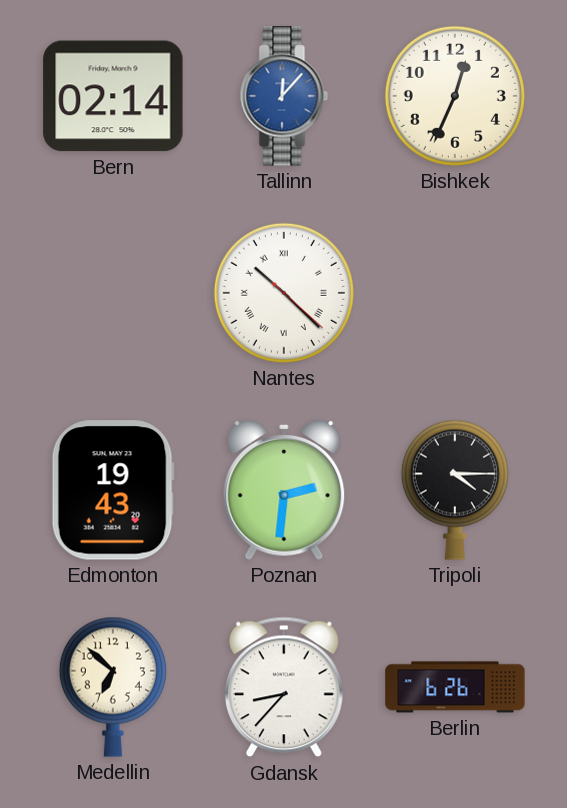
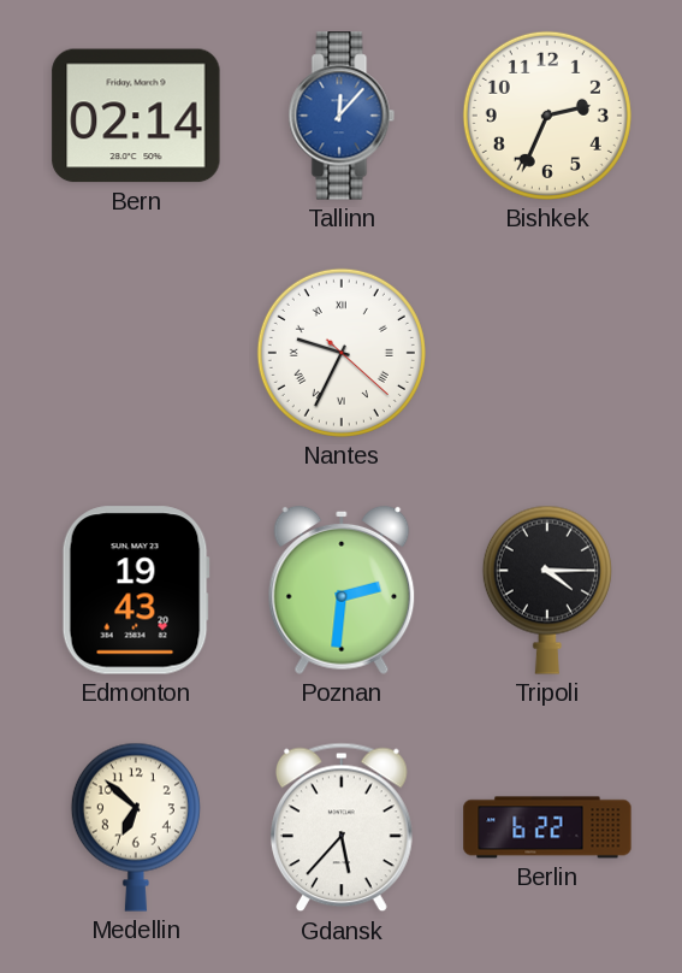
Bishkek: 12:34 -> 2:34 (547, 116)
Nantes: 10:22 -> 9:34 (342, 353)
Gdansk: 8:37 -> 5:37 (342, 827)
Berlin: 6:26 -> 6:22 (547, 827)
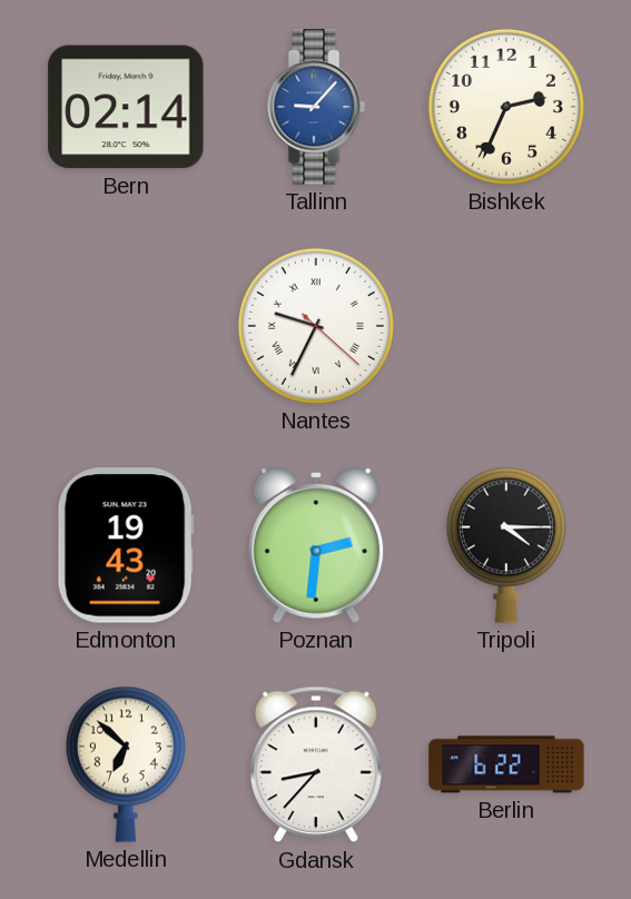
Tallinn: 12:07 -> 9:07 (316, 107)
Gdansk: 5:37 -> 8:37 (316, 764)
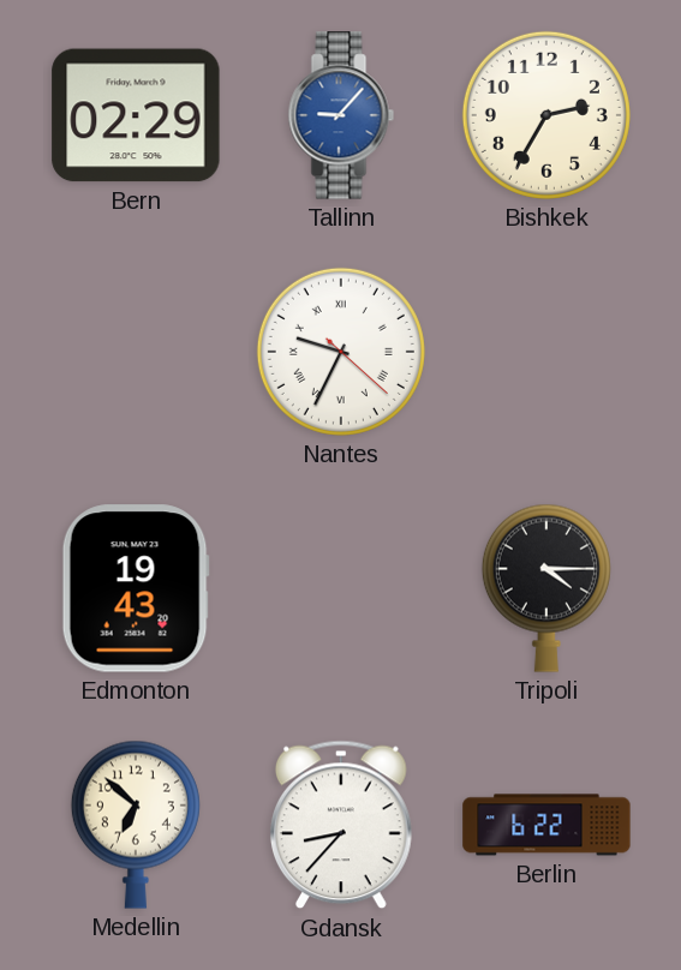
Bern: 02:14 -> 02:29 (136, 115)
Bishkek: 2:34 -> 2:35 (546, 115)
Poznan: 2:31 -> none (316, 545)
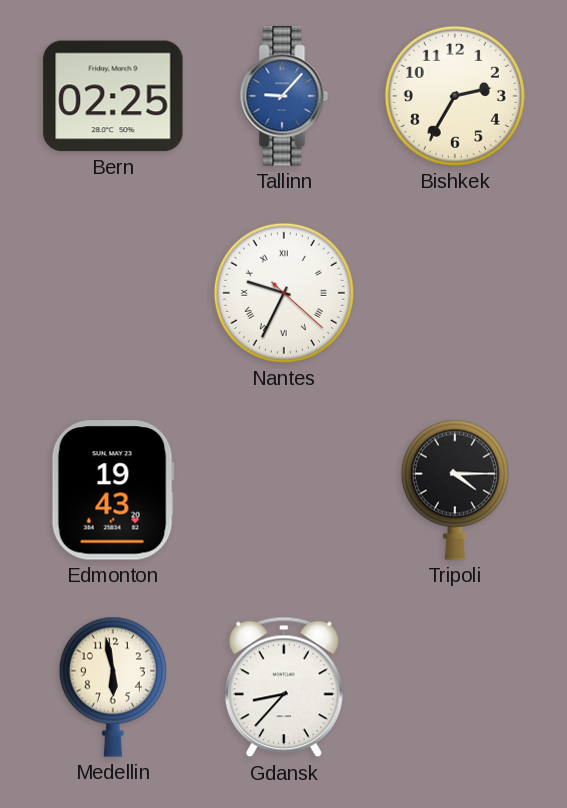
Bern: 02:29 -> 02:25 (113, 96)
Medellin: 6:52 -> 5:58 (113, 687)
Berlin: 6:22 -> none (546, 825)
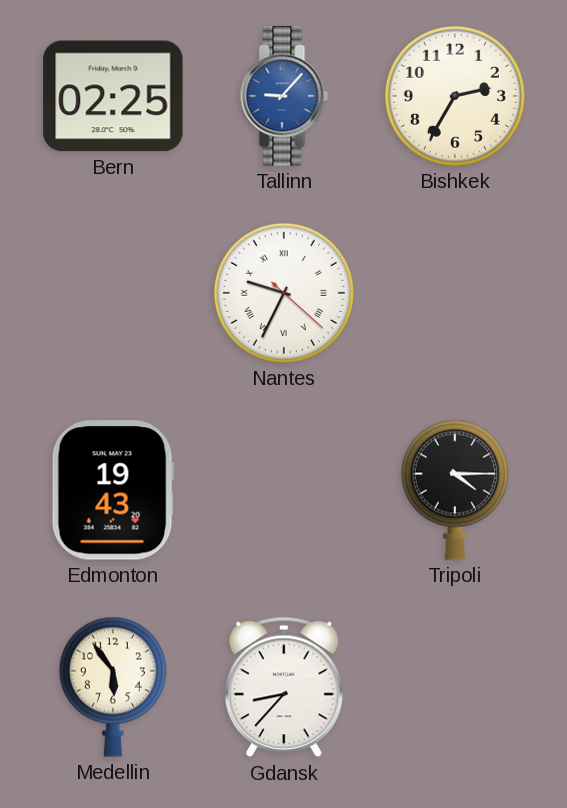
Medellin: 5:58 -> 5:54 (113, 687)
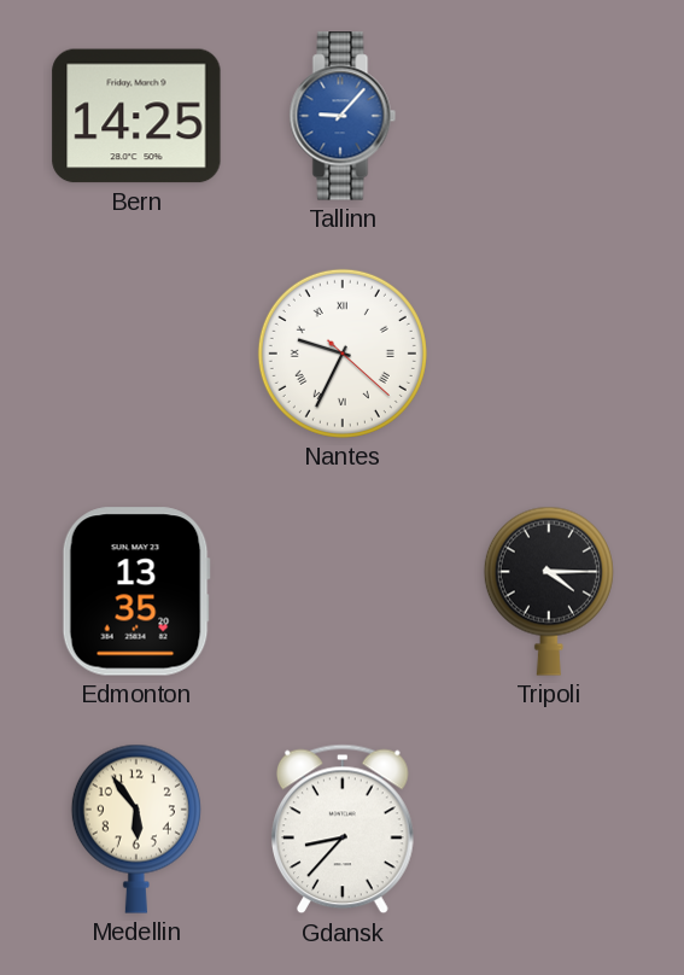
Bern: 02:25 -> 14:25 (136, 116)
Bishkek: 2:35 -> none (455, 96)
Edmonton: 19:43 -> 13:35 (136, 591)
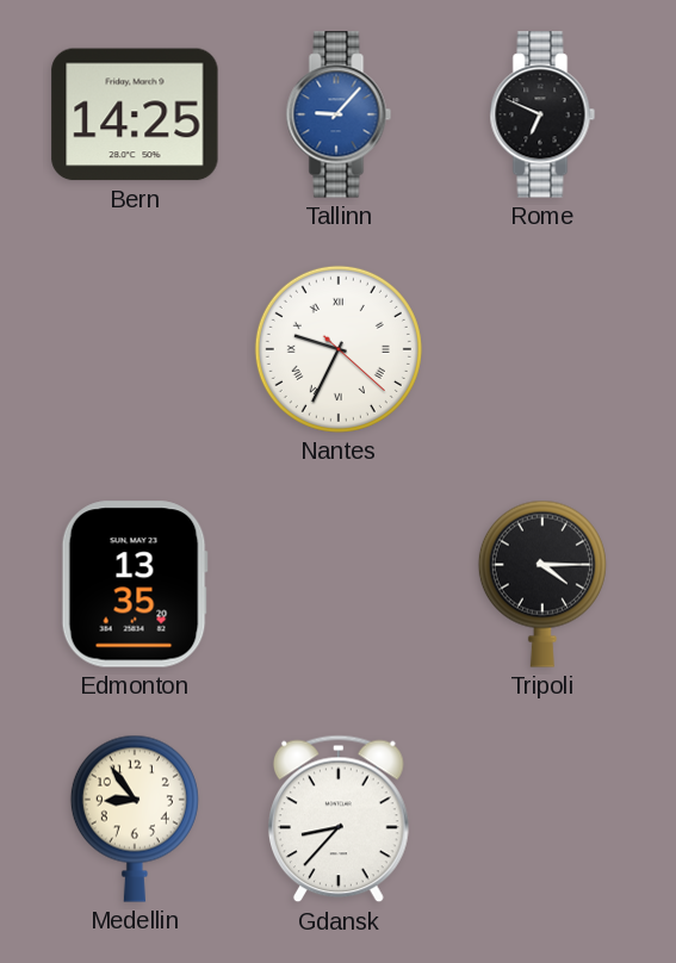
Rome: none -> 6:49 (542, 114)
Medellin: 5:54 -> 8:54 (135, 819)
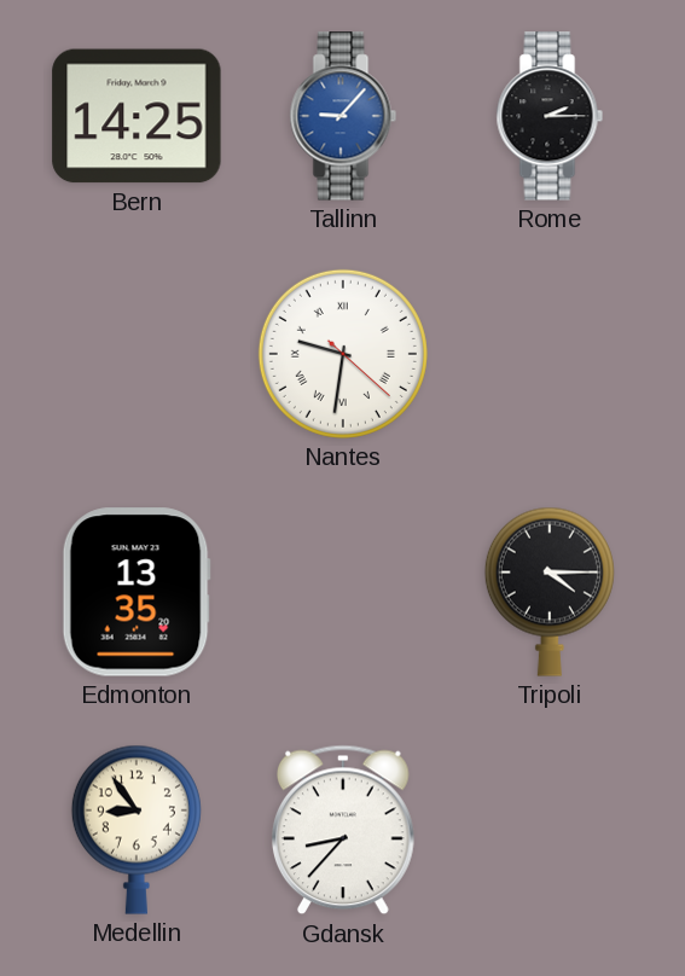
Rome: 6:49 -> 2:15 (550, 116)
Nantes: 9:34 -> 9:31 (343, 354)
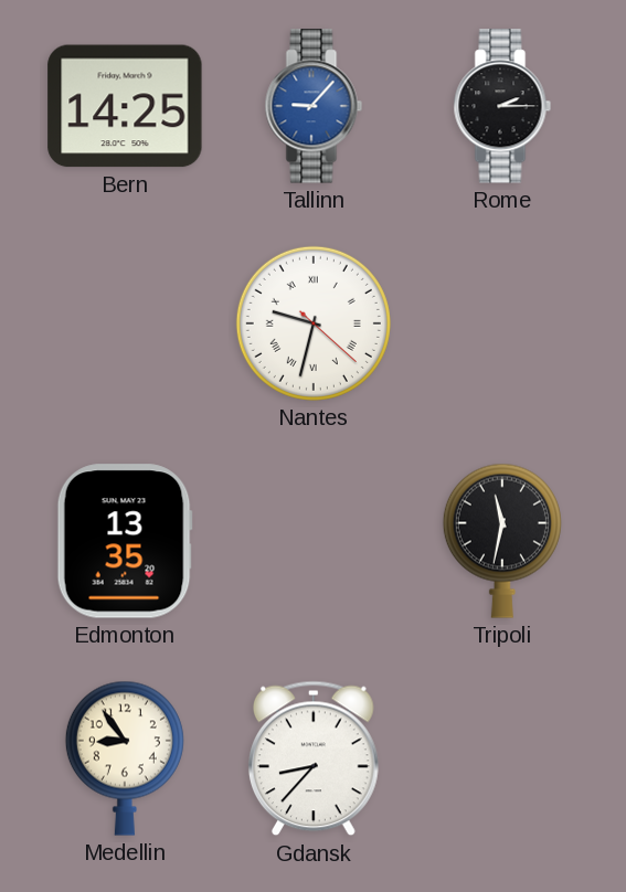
Nantes: 9:31 -> 9:32 (314, 323)
Tripoli: 4:15 -> 11:32 (502, 541)
